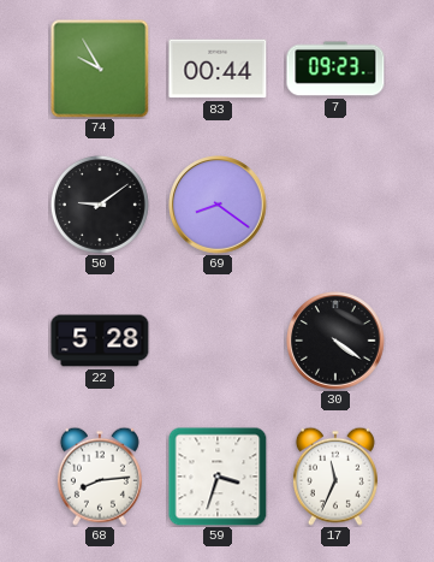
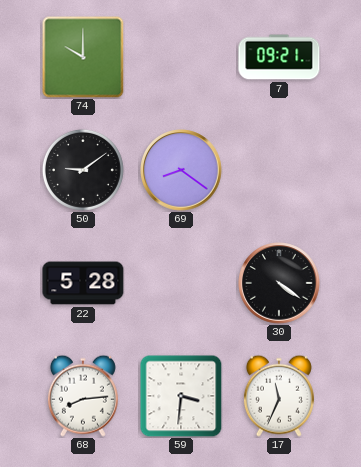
74: 9:55 -> 10:00 (83, 57)
83: 00:44 -> none (218, 69)
7: 09:23 -> 09:21 (279, 57)
59: 3:33 -> 3:31 (181, 396)
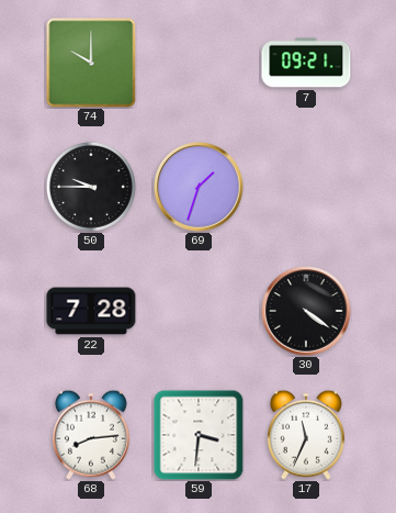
50: 9:09 -> 9:45 (91, 187)
69: 8:21 -> 1:33 (199, 187)
22: 5:28 -> 7:28 (91, 311)
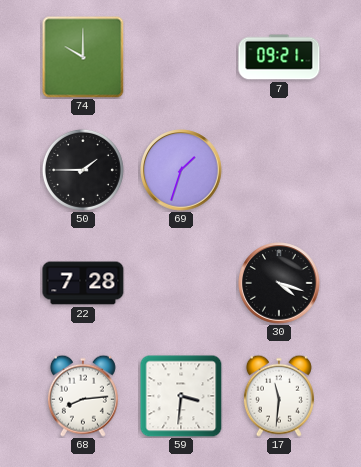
50: 9:45 -> 1:45 (83, 170)
30: 4:21 -> 4:18 (279, 283)
17: 11:34 -> 11:31 (279, 396)
